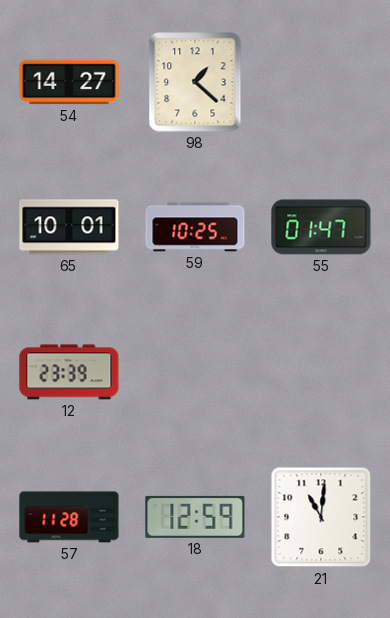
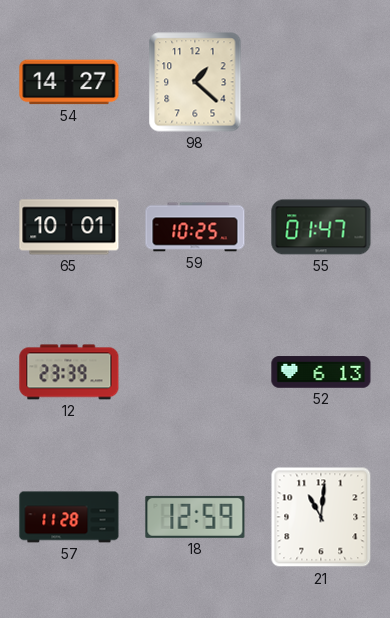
52: none -> 6:13 (321, 372)
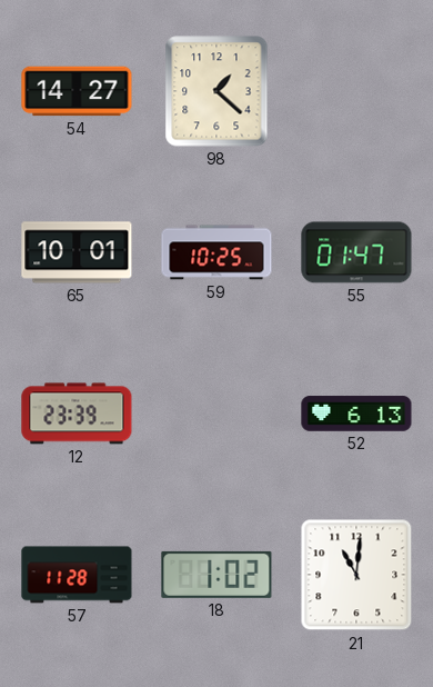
18: 12:59 -> 1:02 (216, 575)
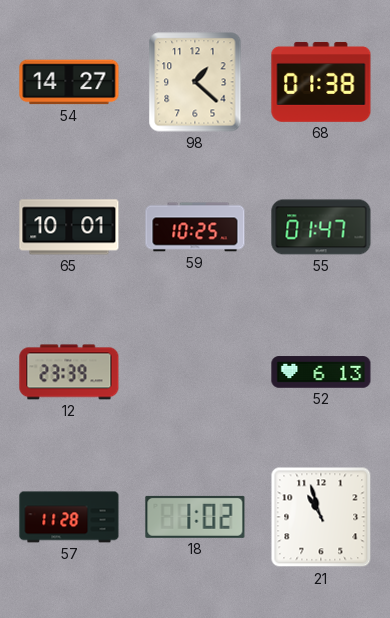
68: none -> 01:38 (321, 82)
21: 11:01 -> 10:57 (321, 517)
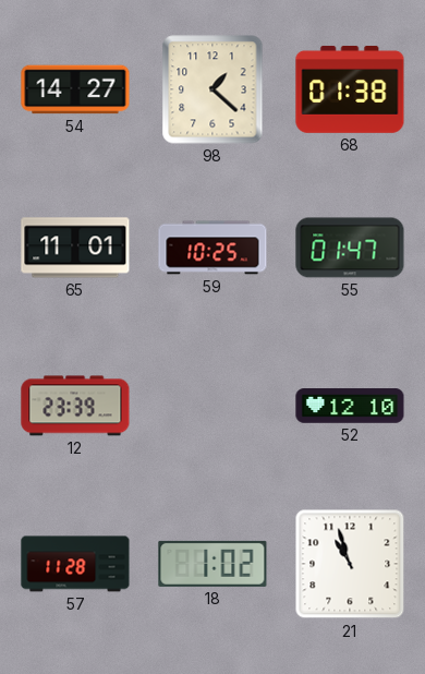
65: 10:01 -> 11:01 (75, 248)
52: 6:13 -> 12:10 (350, 406)
